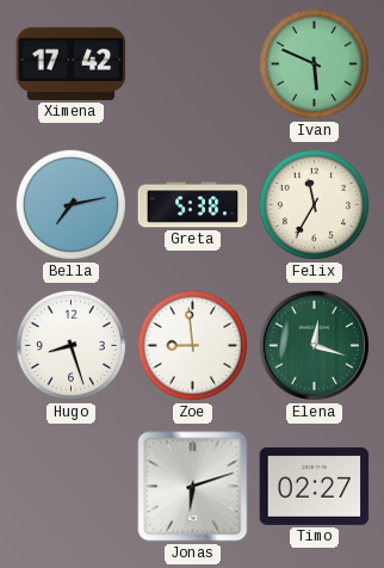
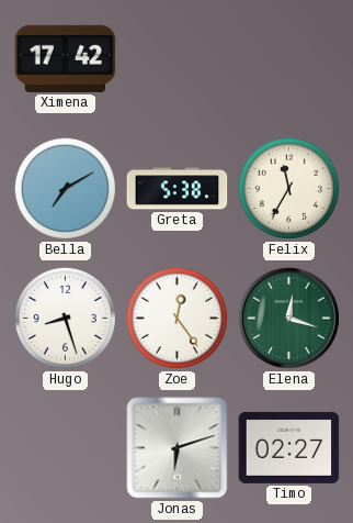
Ivan: 5:49 -> none (314, 63)
Bella: 7:13 -> 7:10 (65, 188)
Zoe: 8:59 -> 12:24 (176, 318)
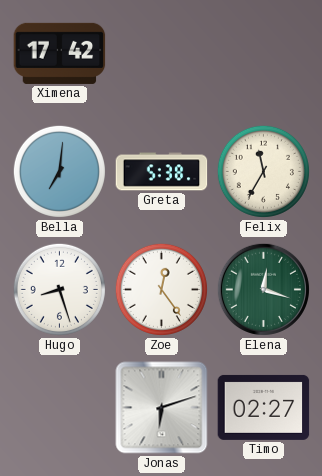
Bella: 7:10 -> 7:01 (59, 171)
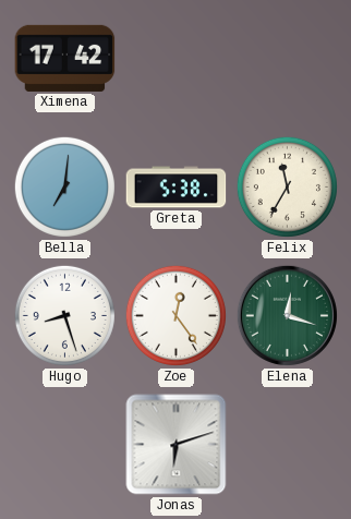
Timo: 02:27 -> none (264, 407)
